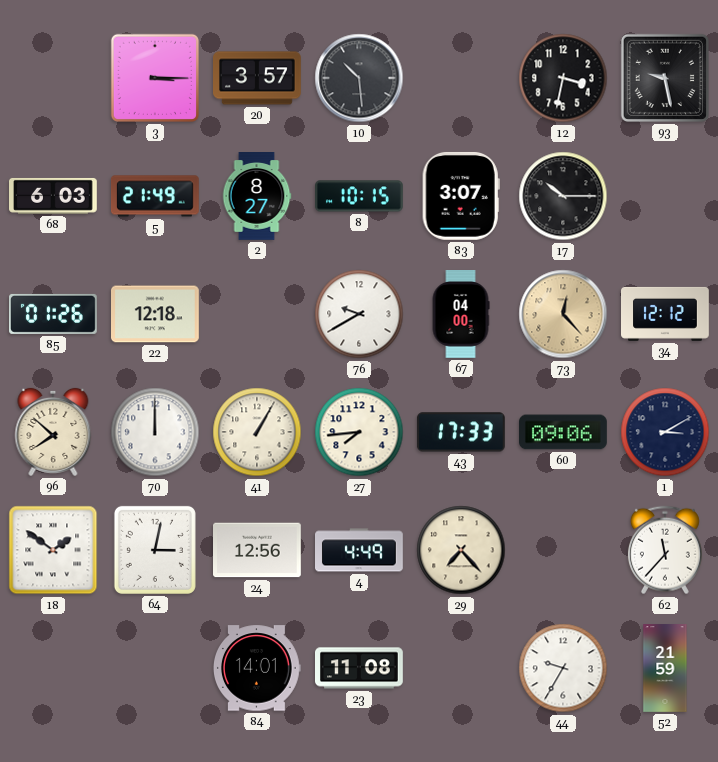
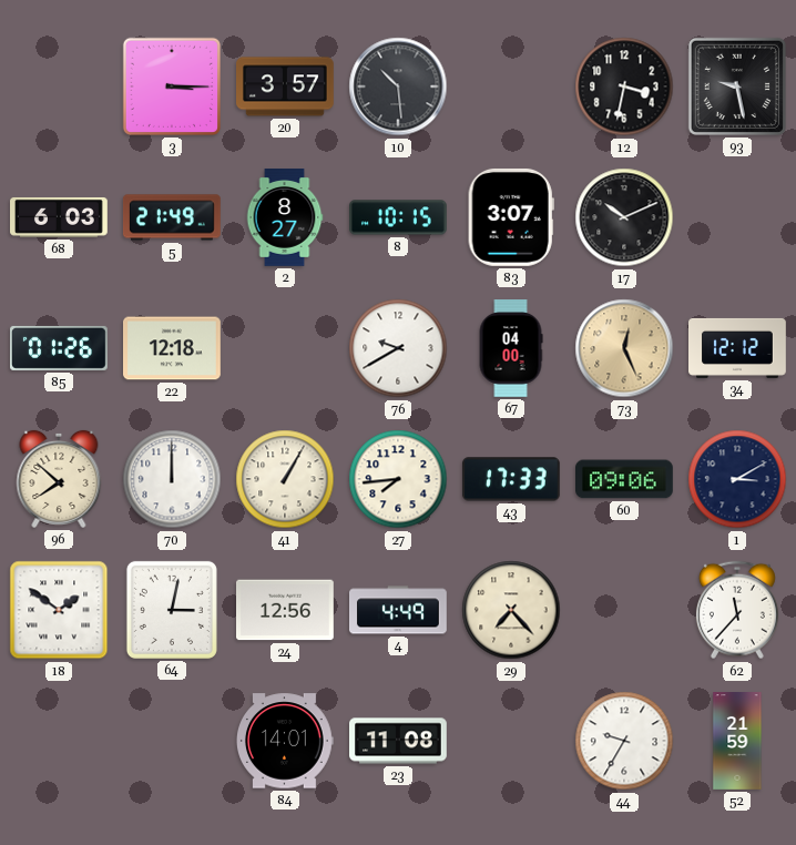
17: 10:15 -> 10:11 (624, 217)
73: 12:23 -> 12:26 (624, 348)
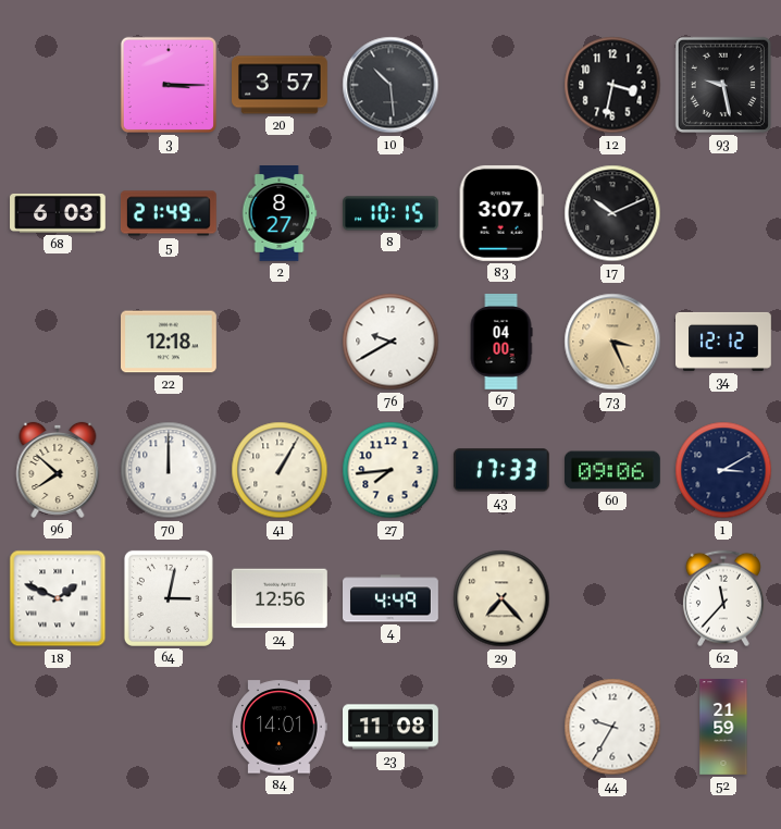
85: 01:26 -> none (60, 348)
73: 12:26 -> 3:26 (612, 342)
18: 1:51 -> 1:49 (58, 598)
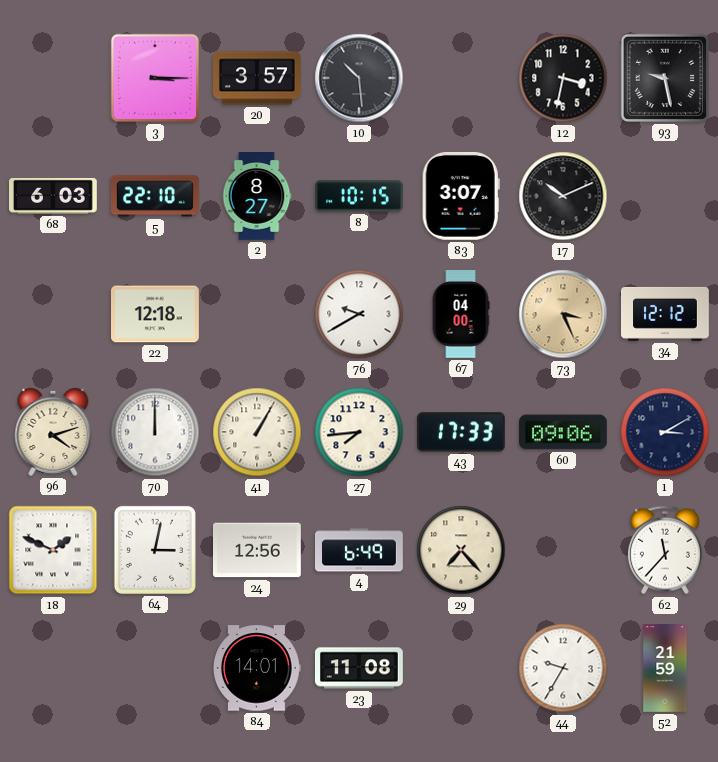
5: 21:49 -> 22:10 (155, 196)
96: 7:52 -> 4:12 (53, 432)
4: 4:49 -> 6:49 (360, 550)
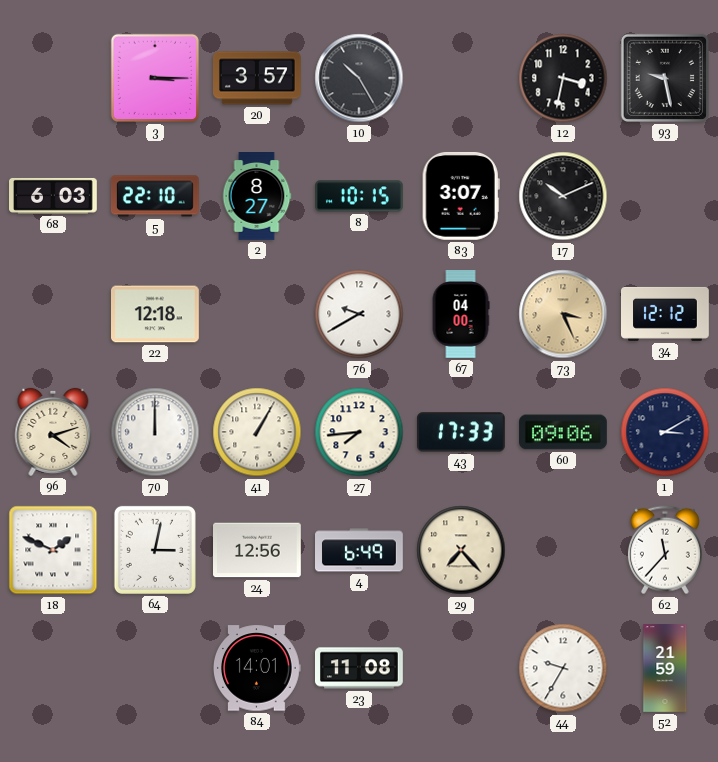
10: 10:29 -> 10:25 (359, 78)
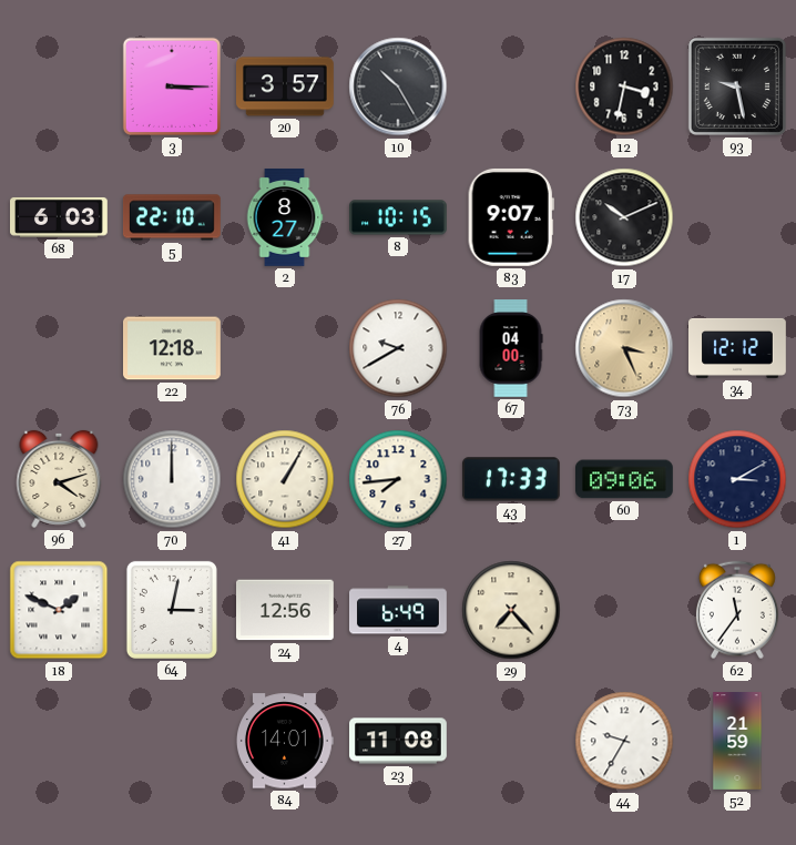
83: 3:07 -> 9:07 (511, 217)
62: 11:37 -> 11:36 (737, 610)
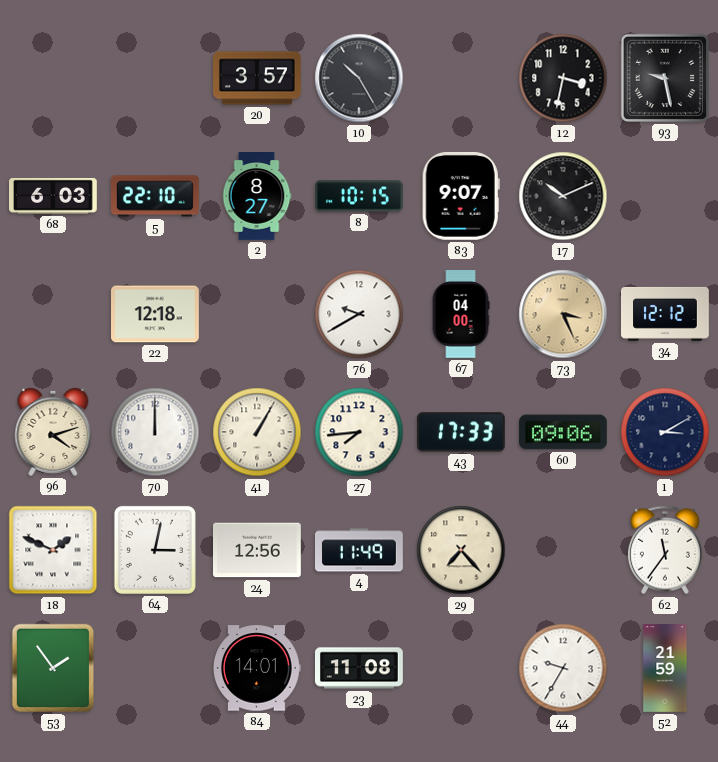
3: 3:15 -> none (172, 86)
4: 6:49 -> 11:49 (360, 550)
53: none -> 1:54 (53, 668)
